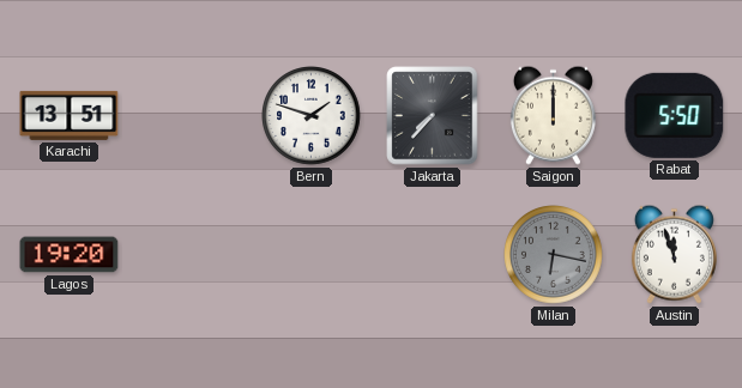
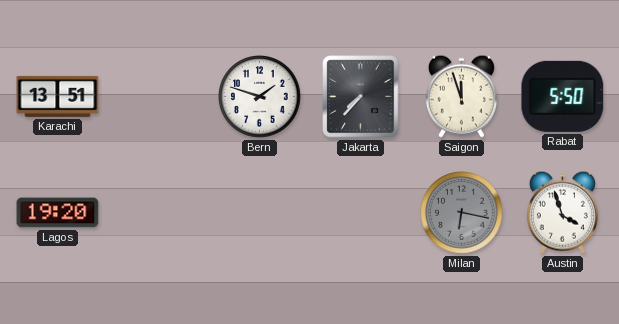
Saigon: 12:00 -> 11:57 (461, 96)
Austin: 11:57 -> 3:57 (562, 212)
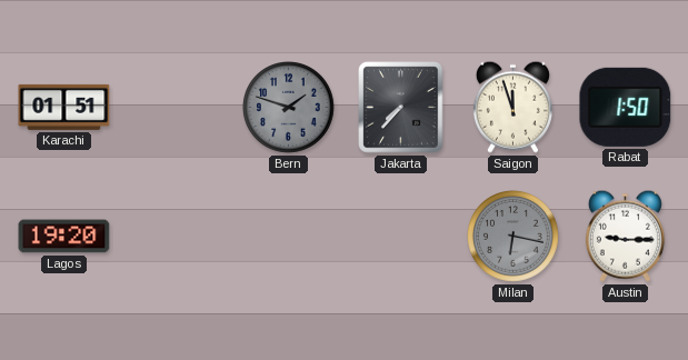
Karachi: 13:51 -> 01:51 (64, 107)
Bern dial: white -> grey (289, 108)
Rabat: 5:50 -> 1:50 (626, 107)
Austin: 3:57 -> 9:15 (625, 236)
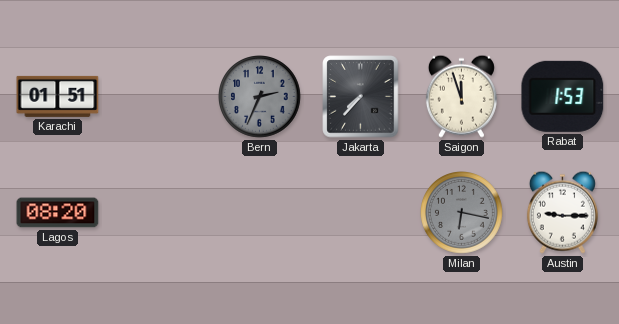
Bern: 1:48 -> 2:34 (260, 97)
Rabat: 1:50 -> 1:53 (563, 96)
Lagos: 19:20 -> 08:20 (58, 213)
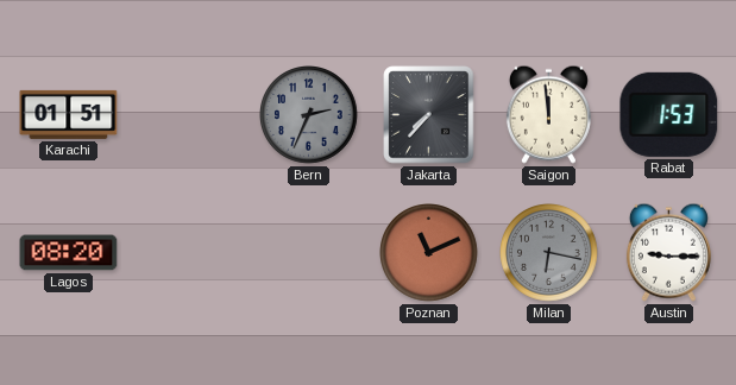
Saigon: 11:57 -> 11:59 (548, 114)
Poznan: none -> 11:11 (429, 253)
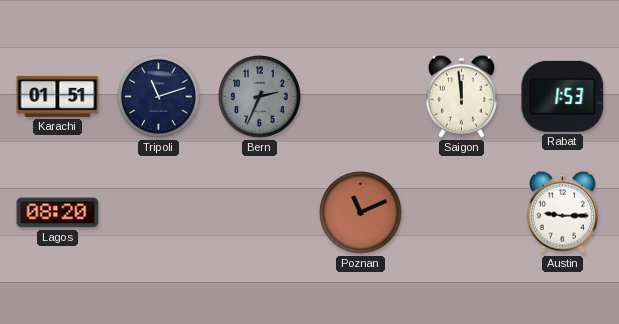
Tripoli: none -> 11:12 (159, 97)
Jakarta: 7:37 -> none (429, 115)
Milan: 6:17 -> none (549, 253)
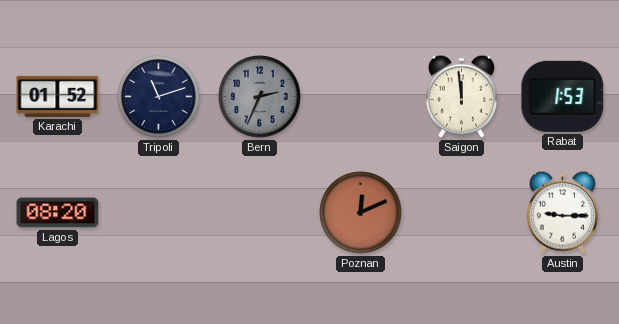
Karachi: 01:51 -> 01:52 (58, 96)
Poznan: 11:11 -> 12:11 (361, 213)
